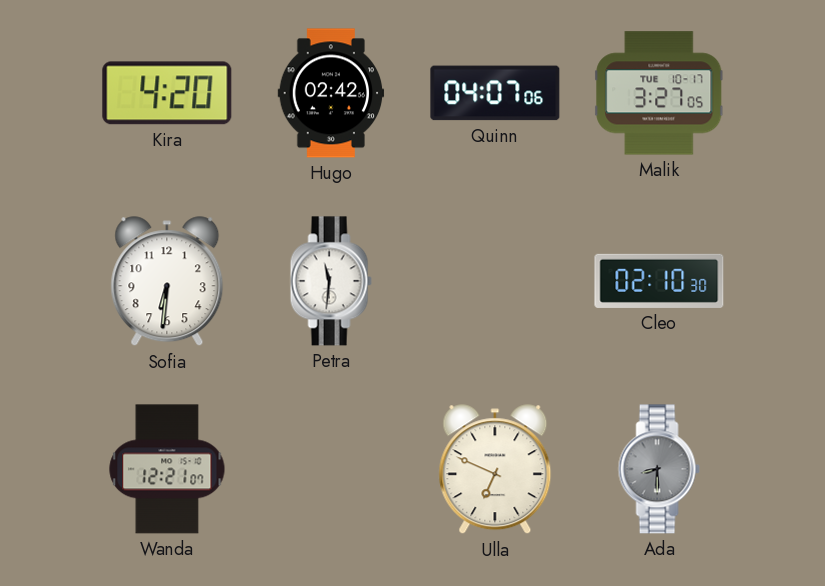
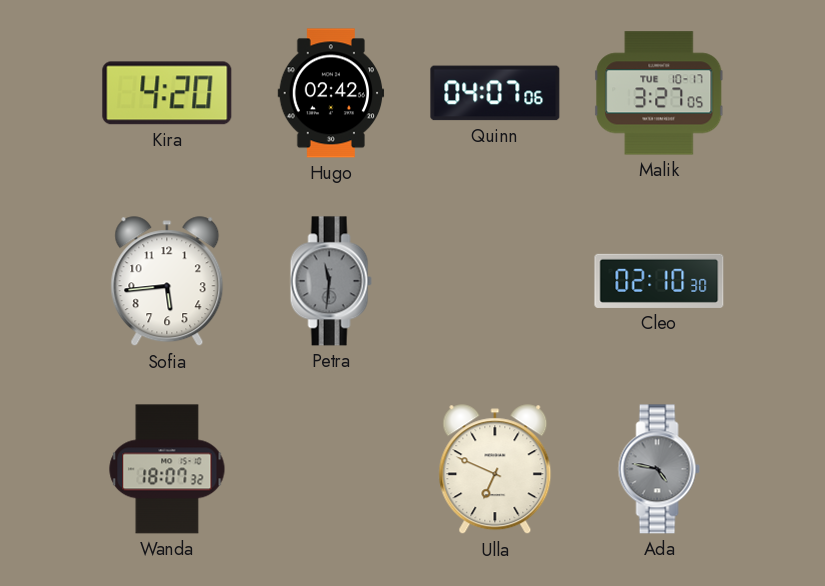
Sofia: 6:31 -> 5:44 (167, 282)
Petra dial: white -> grey (331, 281)
Wanda: 12:21 -> 18:07 (167, 469)
Ada: 8:30 -> 4:47 (659, 469)
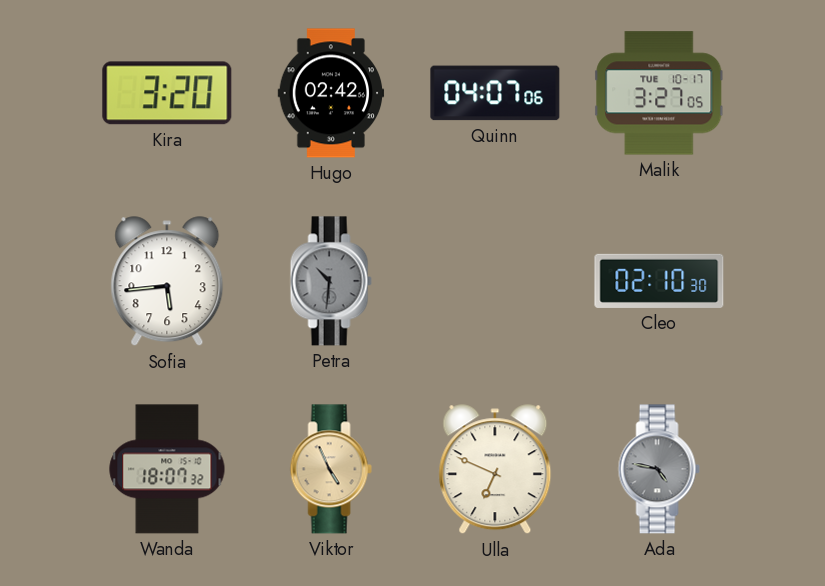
Kira: 4:20 -> 3:20 (167, 93)
Petra: 11:31 -> 10:31 (331, 281)
Viktor: none -> 4:56 (331, 469)
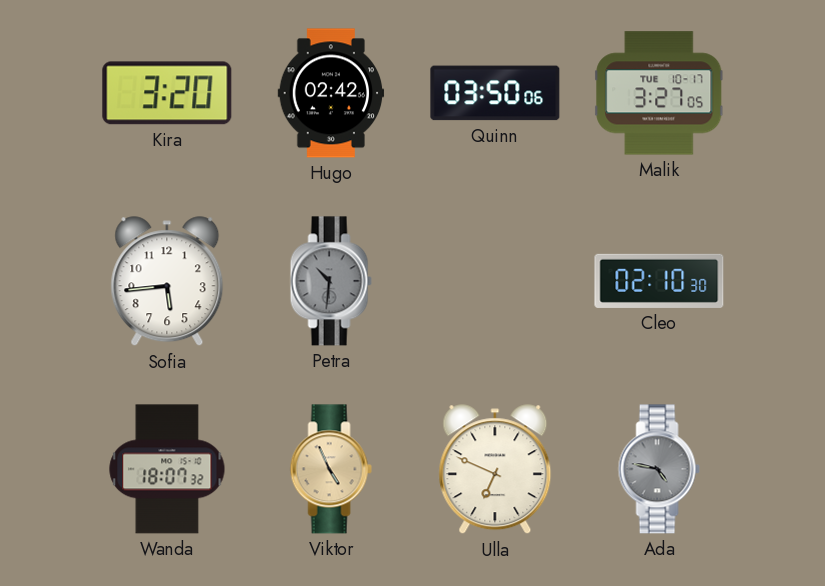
Quinn: 04:07 -> 03:50 (495, 93)
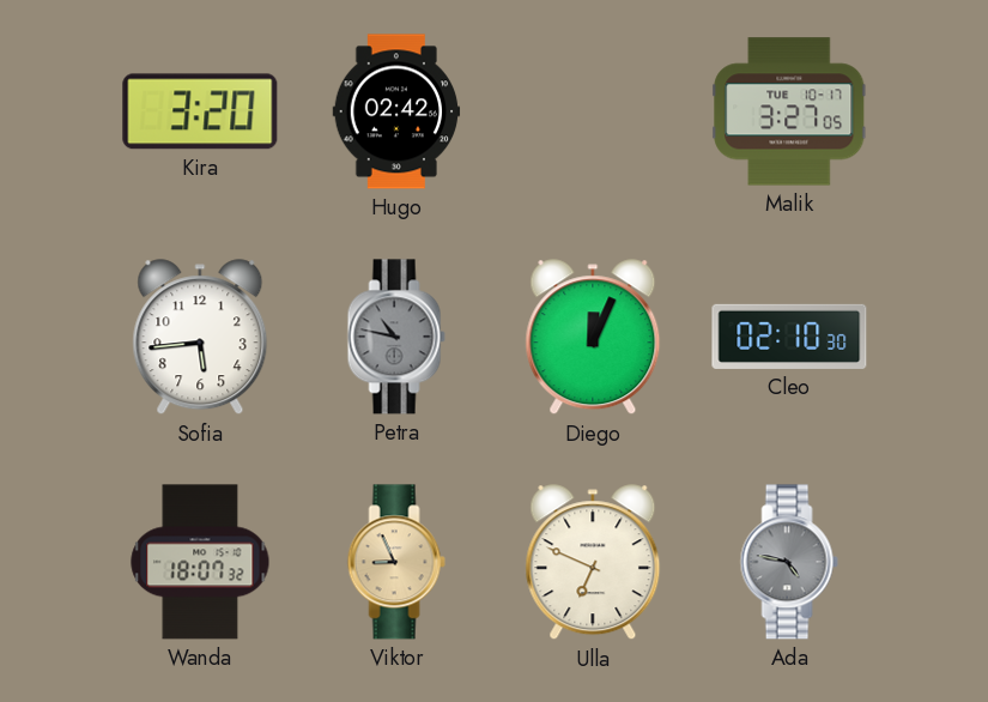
Quinn: 03:50 -> none (495, 93)
Petra: 10:31 -> 10:47 (396, 337)
Diego: none -> 12:04 (593, 338)
Viktor: 4:56 -> 8:56 (396, 562)
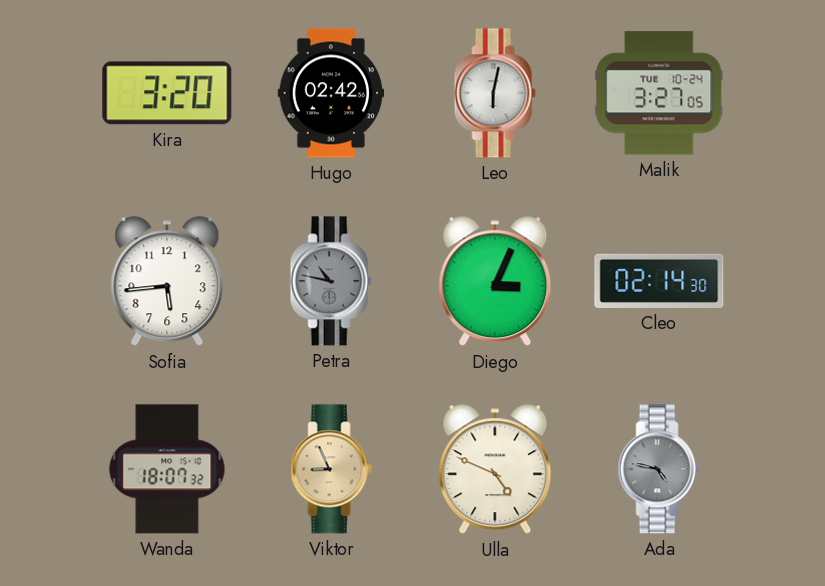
Leo: none -> 6:02 (495, 93)
Malik date: TUE 10-17 -> TUE 10-24 (659, 93)
Diego: 12:04 -> 3:04 (495, 282)
Cleo: 02:10 -> 02:14 (659, 281)
Ulla: 6:49 -> 4:49 (495, 470)
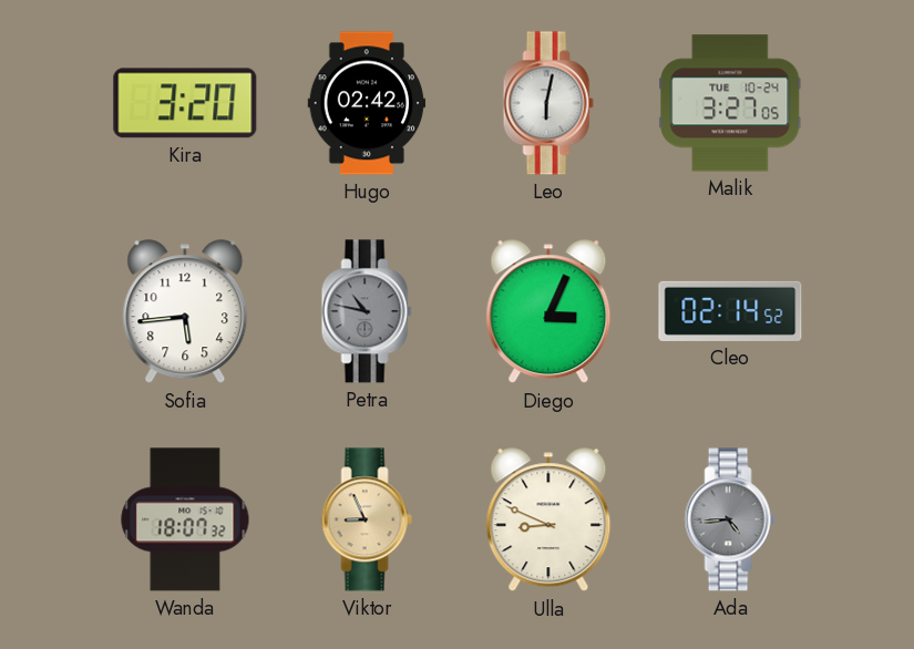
Cleo: 02:14:30 -> 02:14:52 (730, 311)
Ulla: 4:49 -> 8:49 (548, 521)
Ada: 4:47 -> 4:44 (730, 519)
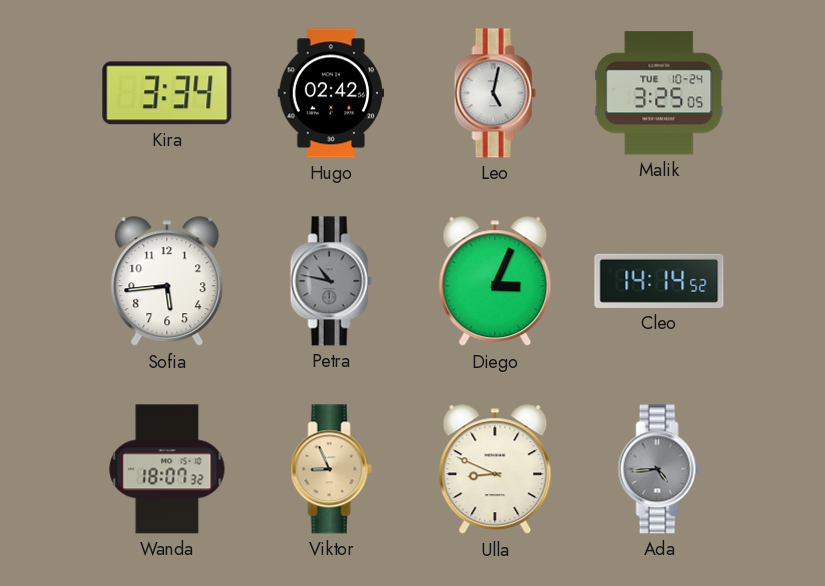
Kira: 3:20 -> 3:34 (167, 93)
Leo: 6:02 -> 5:02 (495, 93)
Malik: 3:27 -> 3:25 (659, 93)
Cleo: 02:14 -> 14:14 (659, 281)
